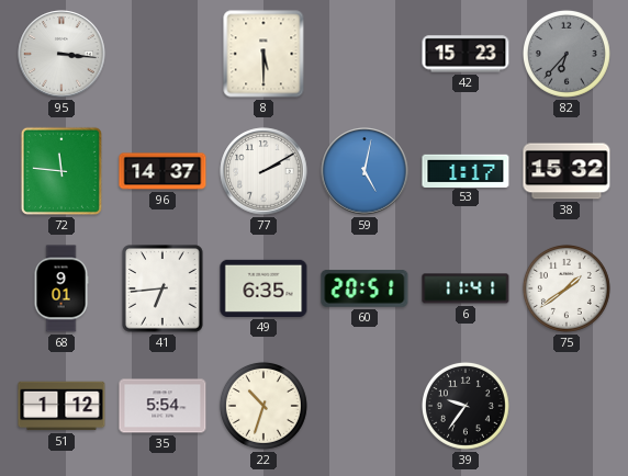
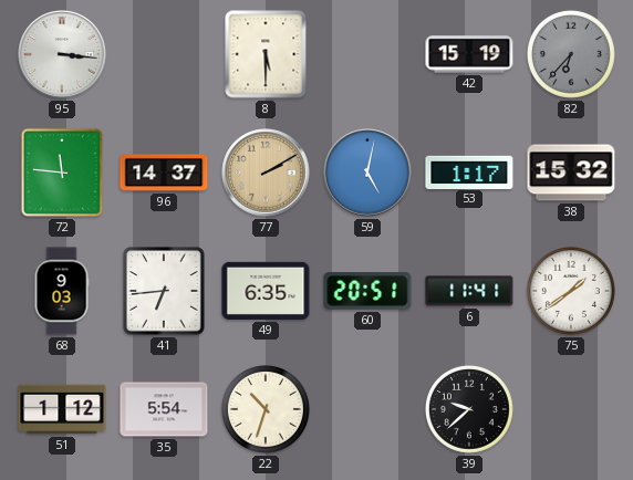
42: 15:23 -> 15:19 (469, 54)
77 dial: white -> champagne (266, 173)
68: 9:01 -> 9:03 (62, 291)
39: 9:36 -> 9:38 (469, 409)
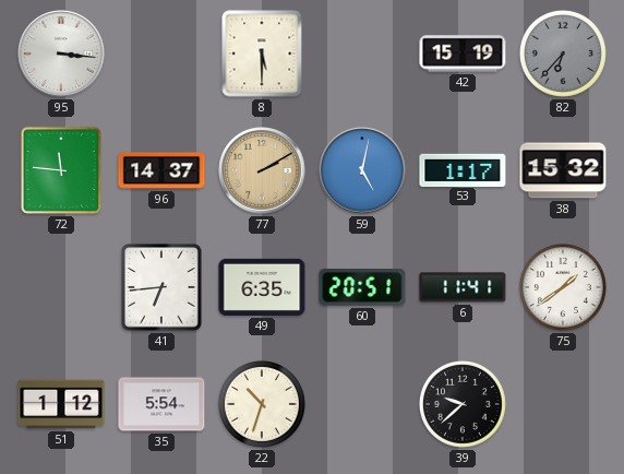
68: 9:03 -> none (62, 291)
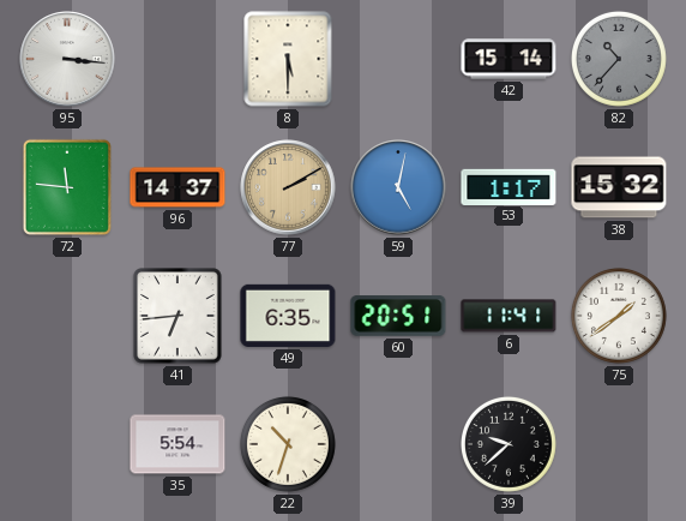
42: 15:19 -> 15:14 (509, 59)
82: 6:37 -> 10:37 (619, 59)
51: 1:12 -> none (61, 404)
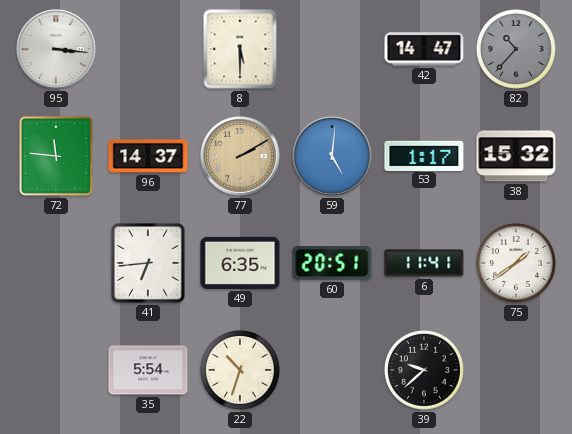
42: 15:14 -> 14:47 (424, 49)
59: 5:02 -> 5:01 (332, 156)
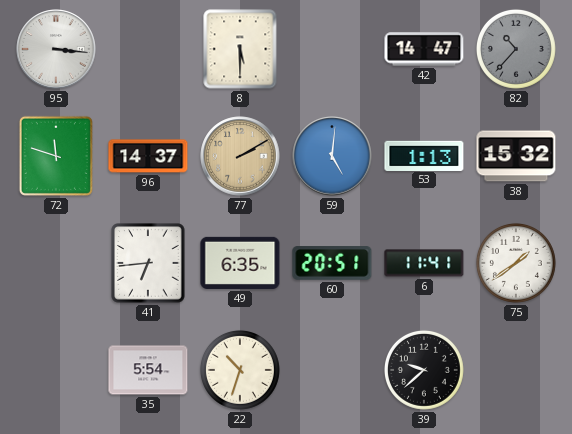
72: 11:46 -> 11:48 (56, 156)
53: 1:17 -> 1:13 (424, 155)
